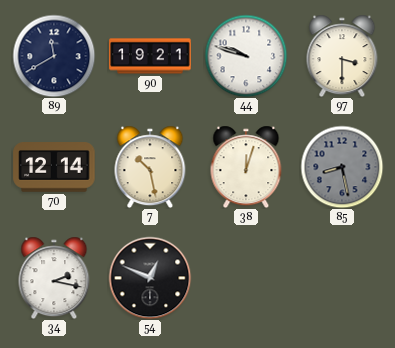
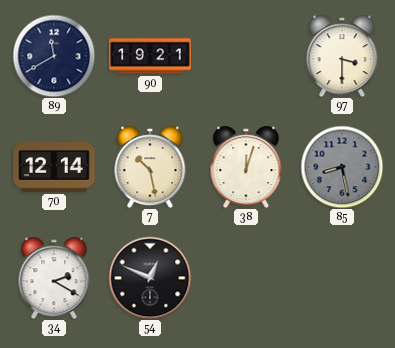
44: 9:48 -> none (246, 56)
34: 2:17 -> 2:20 (54, 278)
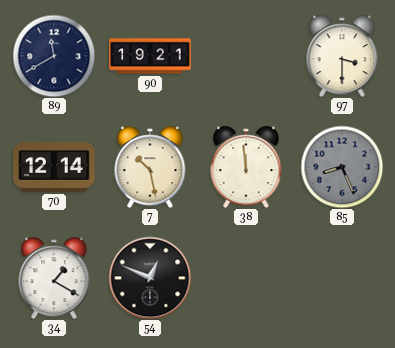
38: 12:03 -> 11:59 (246, 167)
85: 8:28 -> 8:26 (342, 167)
34: 2:20 -> 1:20 (54, 278)
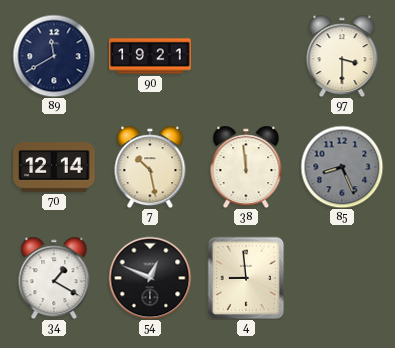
4: none -> 8:59 (246, 278)
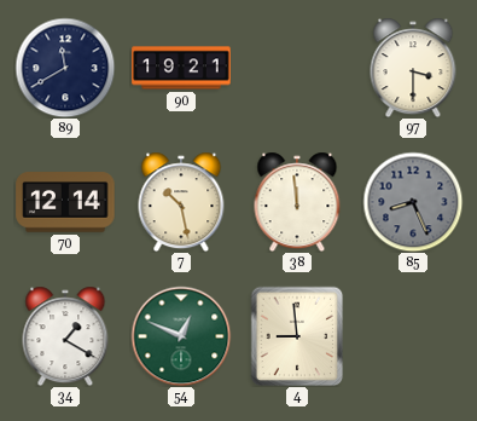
54 dial: black -> green (181, 336)
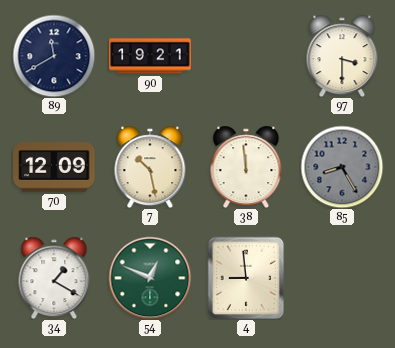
70: 12:14 -> 12:09 (54, 167)
85: 8:26 -> 8:25 (342, 167)
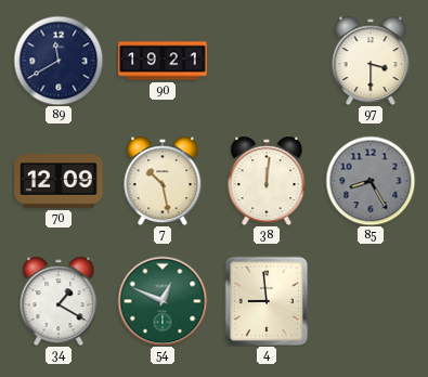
38: 11:59 -> 12:01 (267, 181)
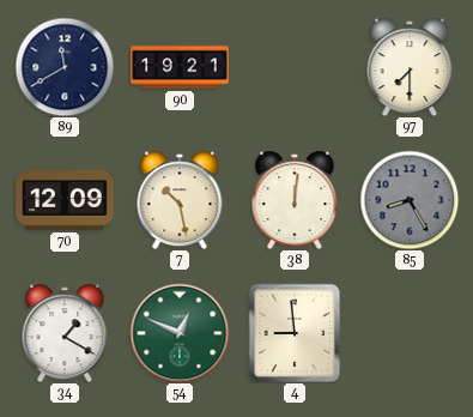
97: 3:30 -> 7:30 (410, 67)
